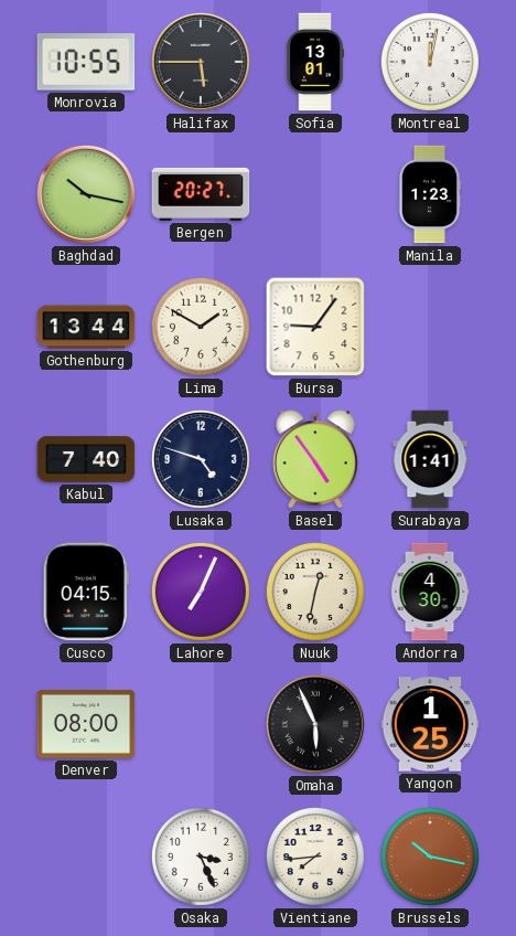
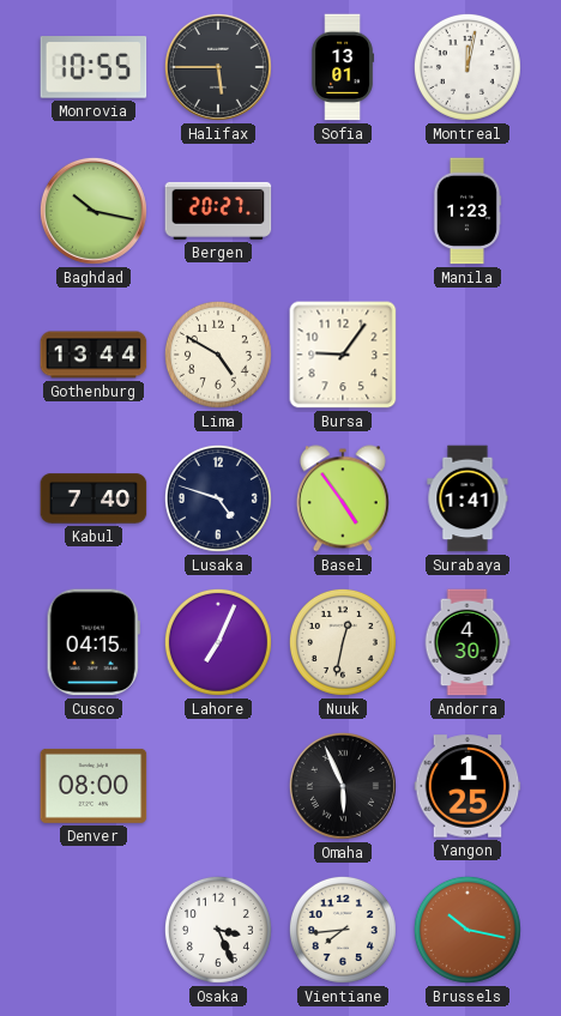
Lima: 1:50 -> 4:50 (218, 355)
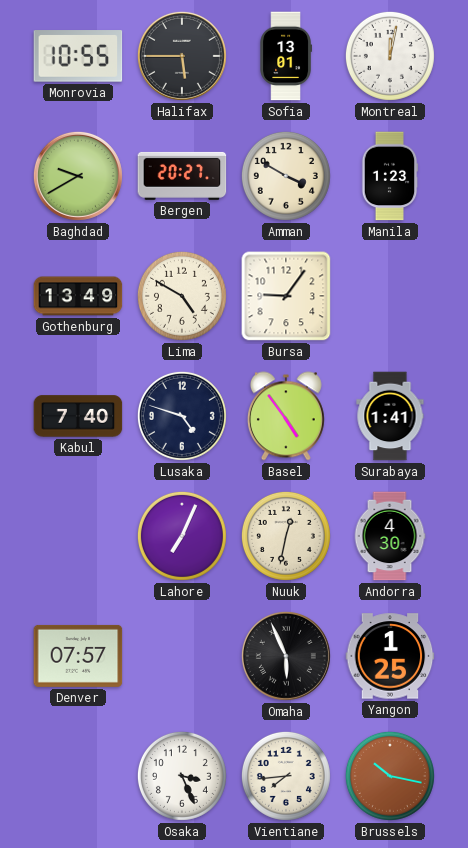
Baghdad: 10:17 -> 9:40 (78, 176)
Amman: none -> 3:50 (286, 176)
Gothenburg: 13:44 -> 13:49 (78, 296)
Cusco: 04:15 -> none (93, 642)
Denver: 08:00 -> 07:57 (78, 656)
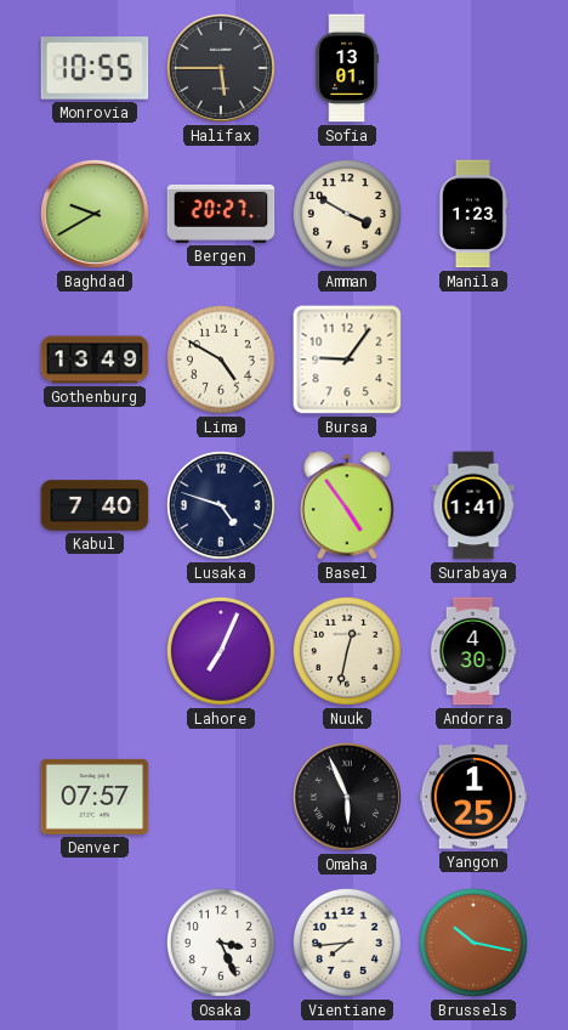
Montreal: 12:02 -> none (390, 56)
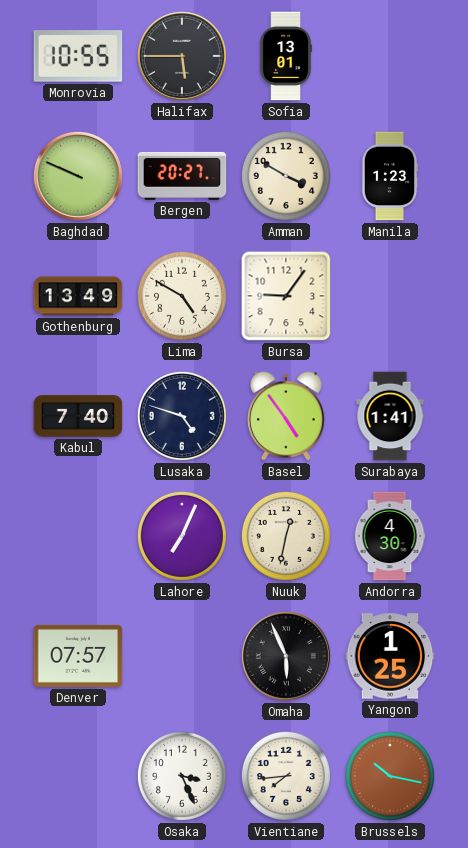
Baghdad: 9:40 -> 9:49 (78, 176)
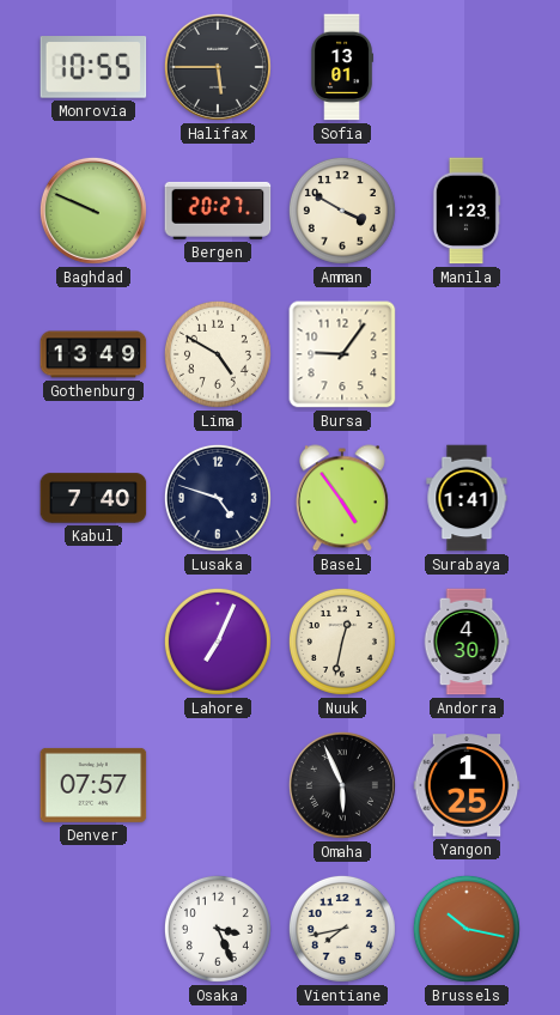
Vientiane: 7:44 -> 7:43 (342, 929)
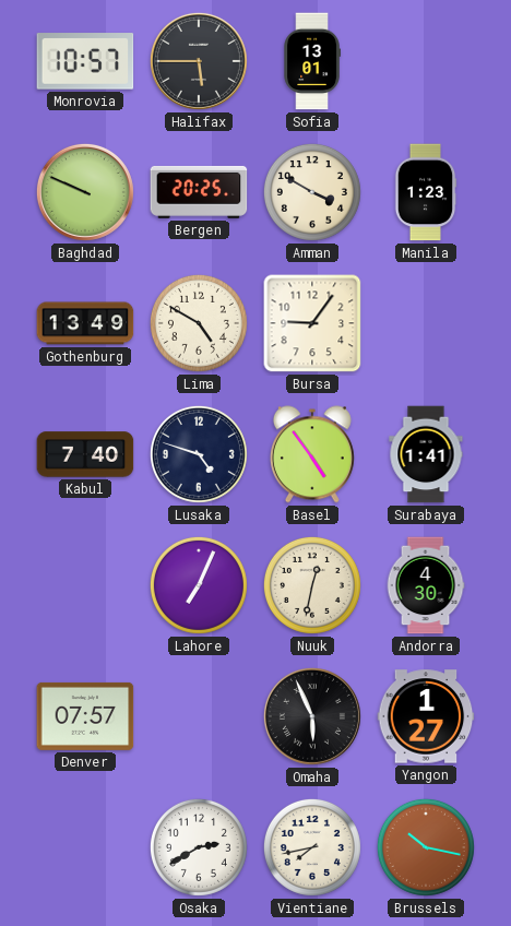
Monrovia: 10:55 -> 10:57 (85, 61)
Bergen: 20:27 -> 20:25 (199, 192)
Yangon: 1:25 -> 1:27 (426, 716)
Osaka: 3:26 -> 2:40 (199, 847)
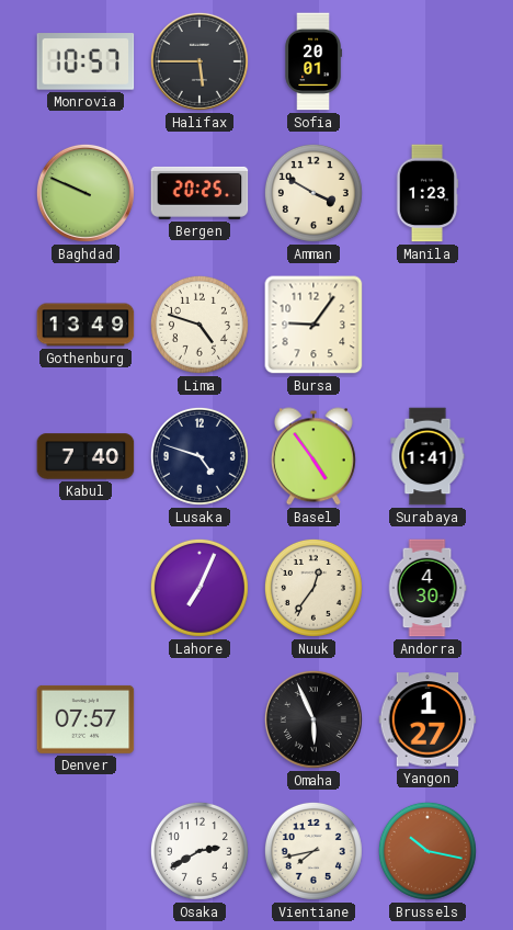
Sofia: 13:01 -> 20:01 (314, 61)
Lima: 4:50 -> 4:48 (200, 325)
Nuuk: 12:32 -> 12:36 (314, 588)
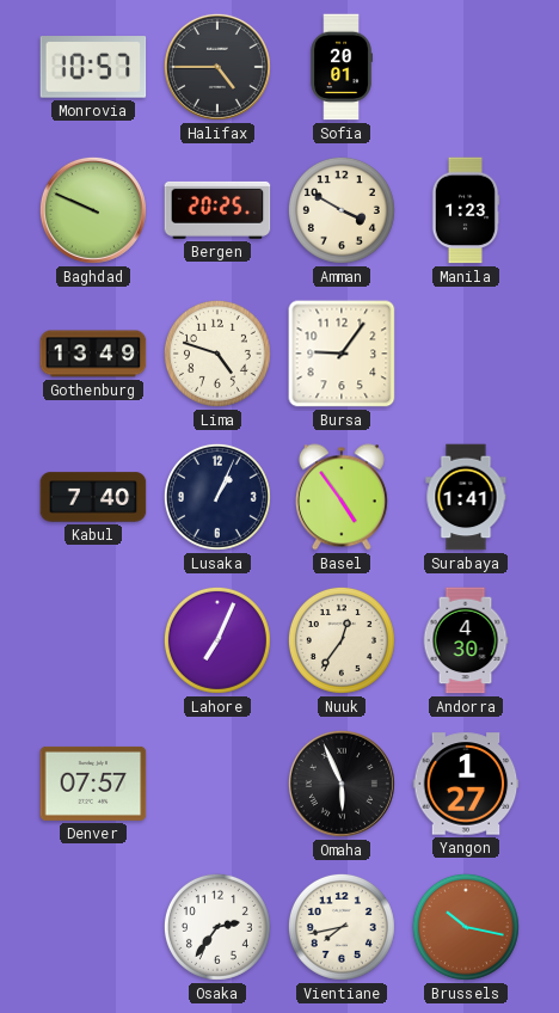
Halifax: 5:45 -> 4:45 (217, 67)
Lusaka: 4:48 -> 1:04 (217, 497)
Osaka: 2:40 -> 2:36 (217, 927)
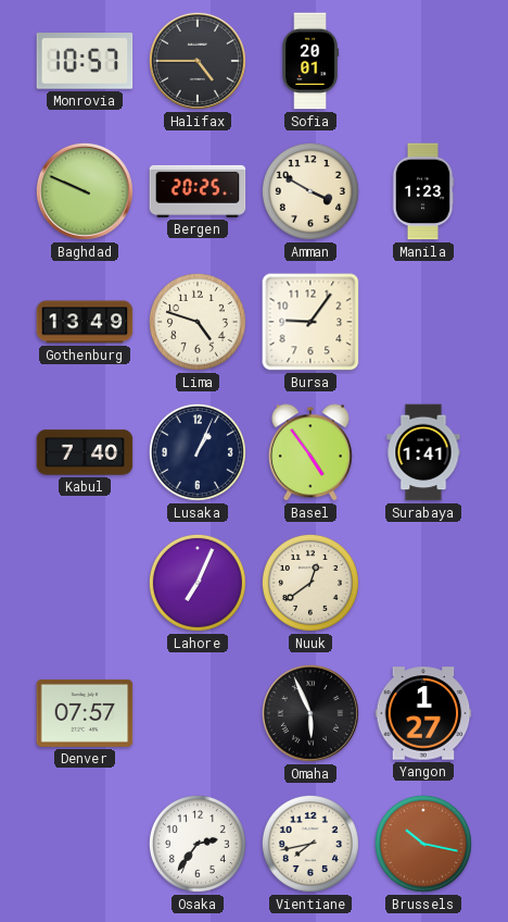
Nuuk: 12:36 -> 12:39 (310, 583)
Andorra: 4:30 -> none (466, 640)
